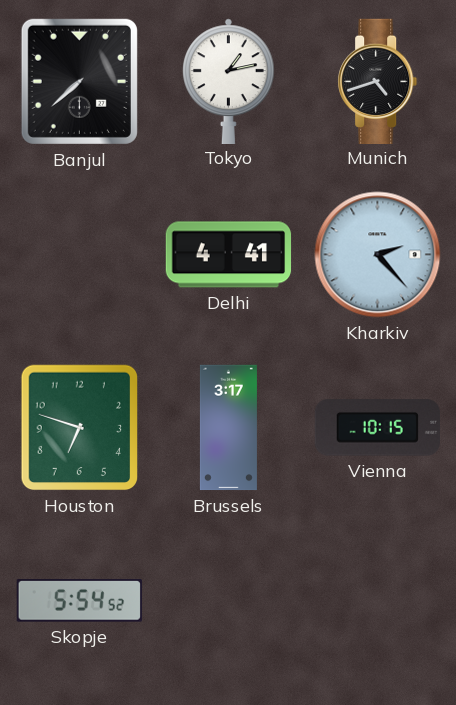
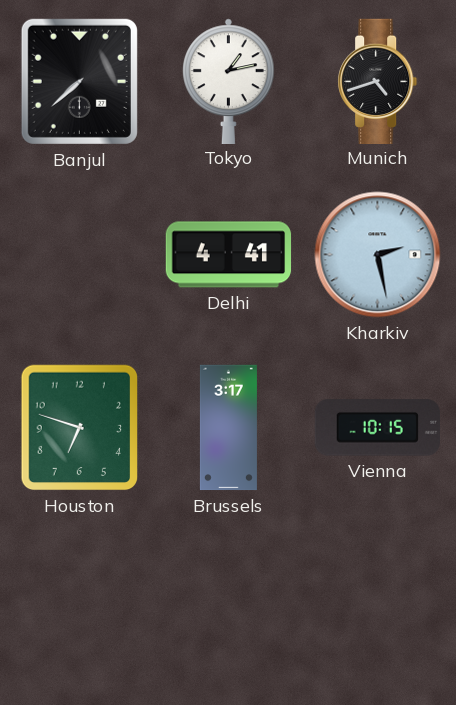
Kharkiv: 2:23 -> 2:28 (378, 255)
Skopje: 5:54 -> none (79, 601)
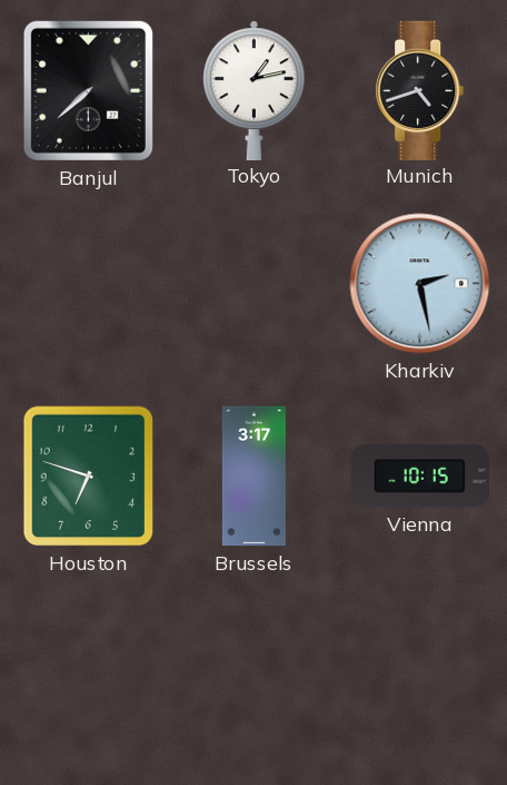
Delhi: 4:41 -> none (229, 255)
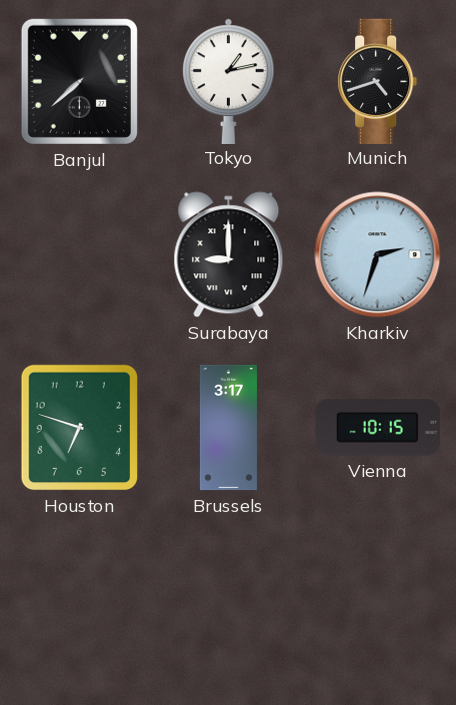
Surabaya: none -> 9:00 (229, 255)
Kharkiv: 2:28 -> 2:33 (378, 255)
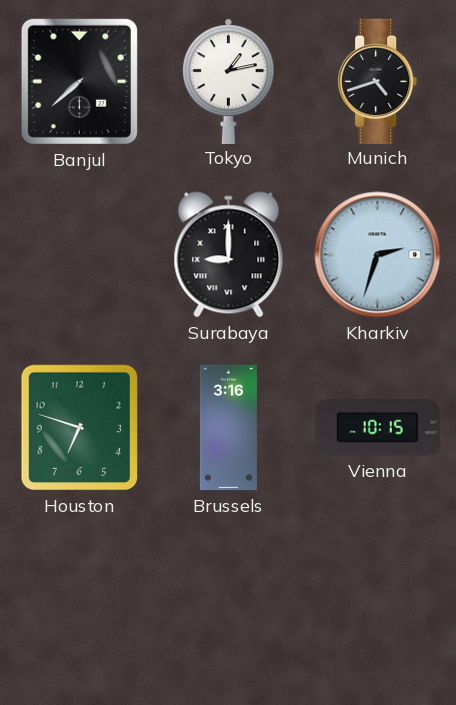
Brussels: 3:17 -> 3:16 (228, 428)
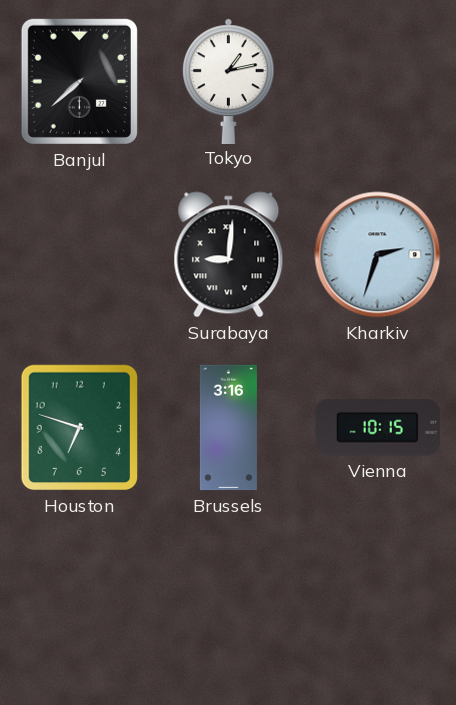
Munich: 4:42 -> none (378, 81)
Surabaya: 9:00 -> 9:01 (229, 255)
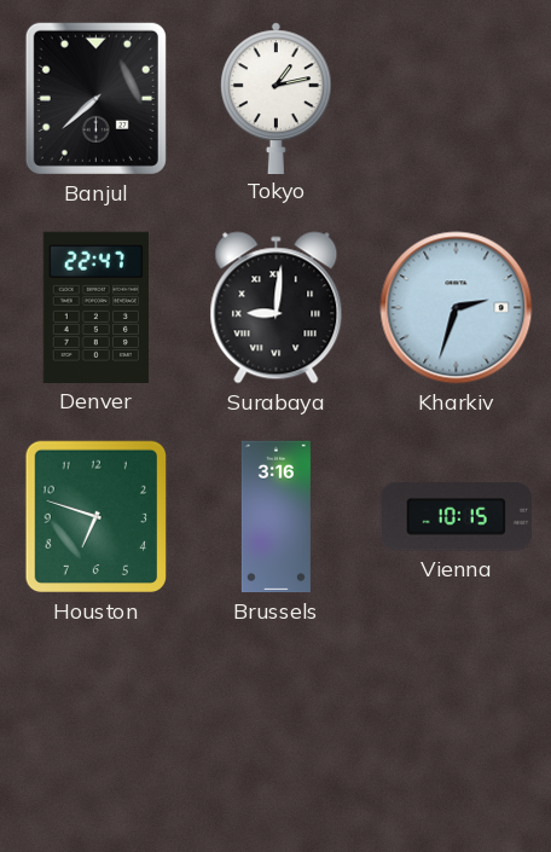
Denver: none -> 22:47 (95, 307)
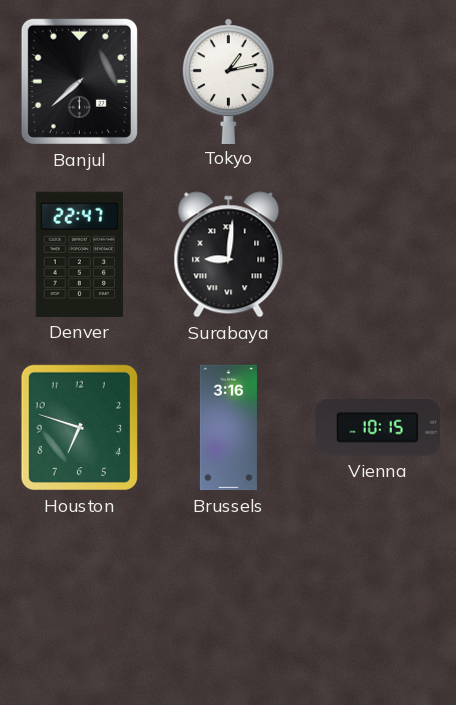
Kharkiv: 2:33 -> none (457, 308)
